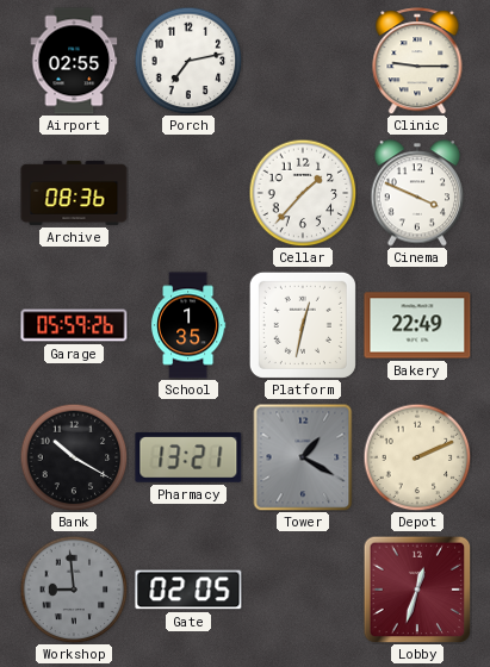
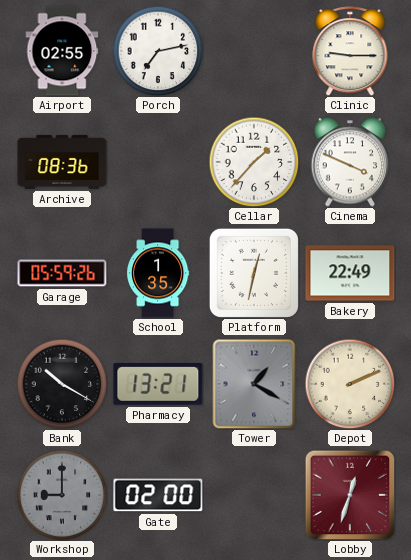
Workshop: 8:59 -> 9:00 (62, 495)
Gate: 02:05 -> 02:00 (158, 495)
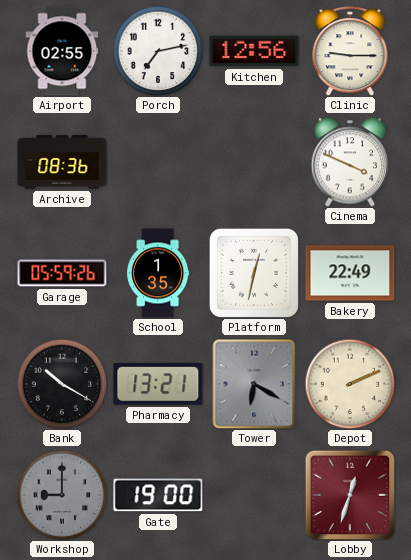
Kitchen: none -> 12:56 (254, 51)
Cellar: 1:37 -> none (254, 162)
Tower: 1:20 -> 6:20 (254, 384)
Gate: 02:00 -> 19:00 (158, 495)
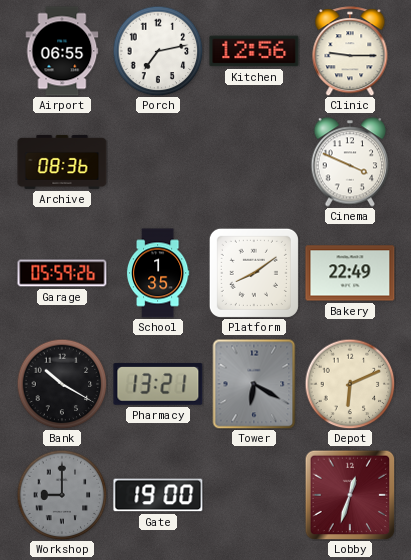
Airport: 02:55 -> 06:55 (62, 51)
Platform: 12:32 -> 8:09 (254, 273)
Depot: 2:11 -> 6:11 (350, 384)
